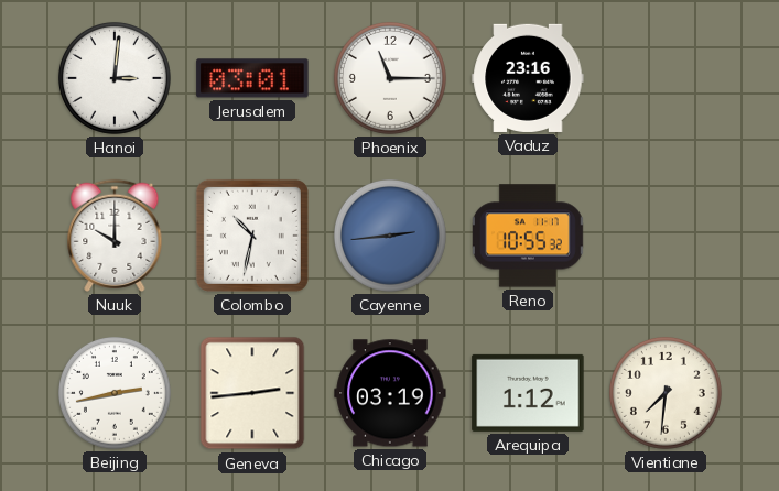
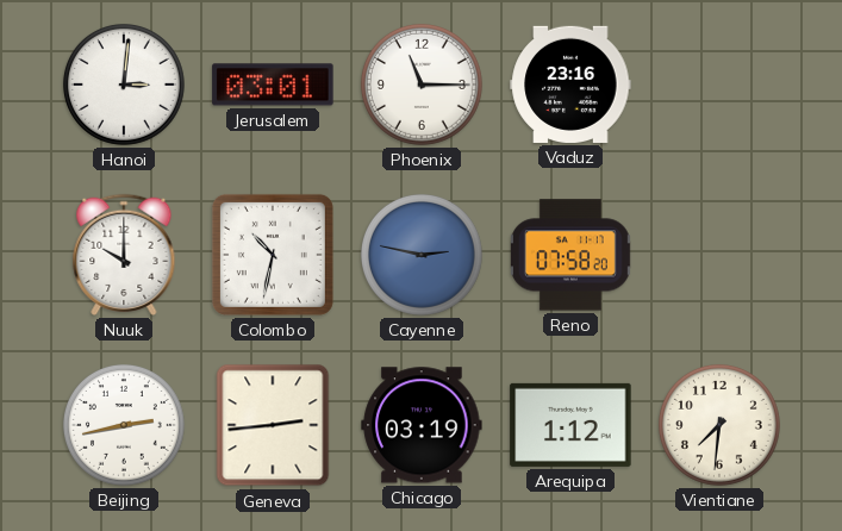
Cayenne: 2:44 -> 2:47 (422, 255)
Reno: 10:55 -> 07:58 (570, 255)
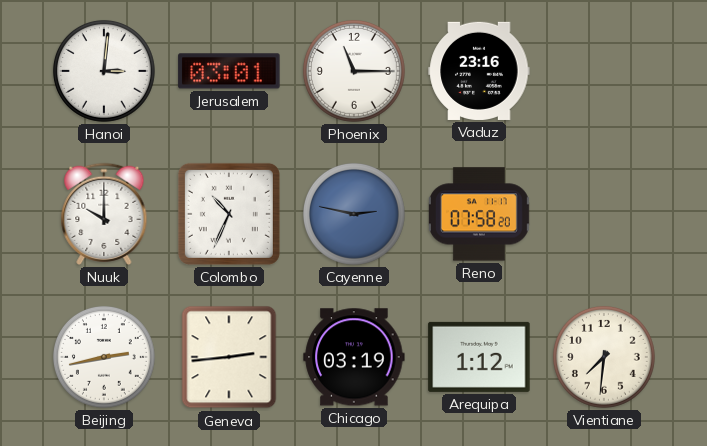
Colombo: 10:32 -> 10:34 (229, 214)
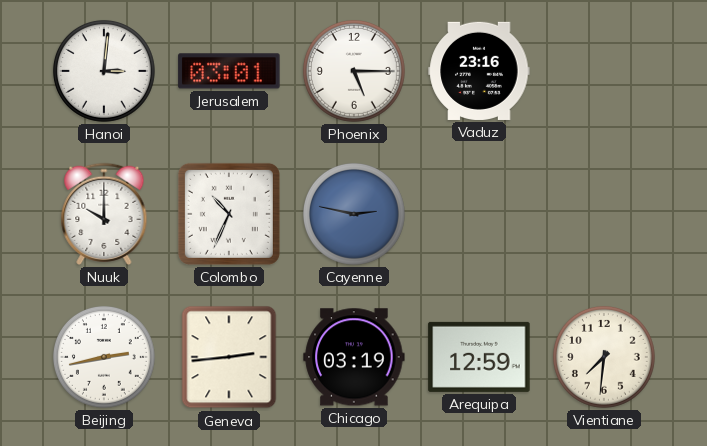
Phoenix: 11:15 -> 5:15 (354, 71)
Reno: 07:58 -> none (479, 214)
Arequipa: 1:12 -> 12:59 (479, 357)
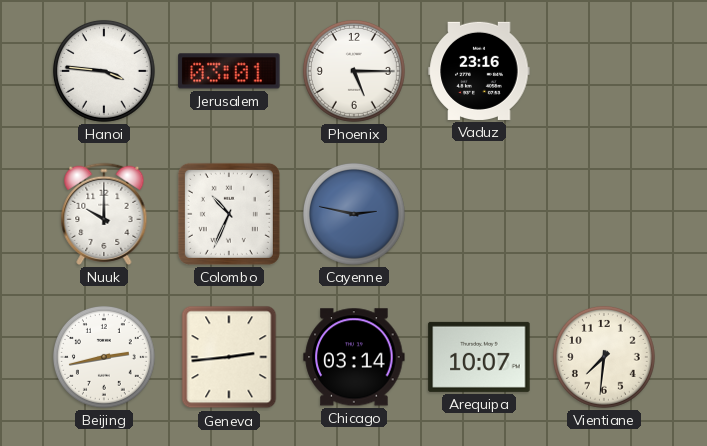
Hanoi: 3:01 -> 3:46 (104, 71)
Chicago: 03:19 -> 03:14 (354, 357)
Arequipa: 12:59 -> 10:07 (479, 357)
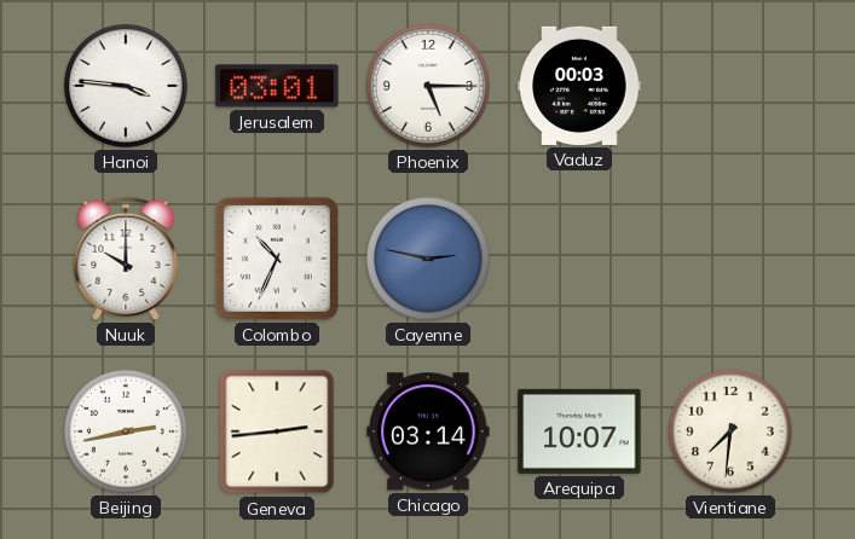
Vaduz: 23:16 -> 00:03 (579, 86)
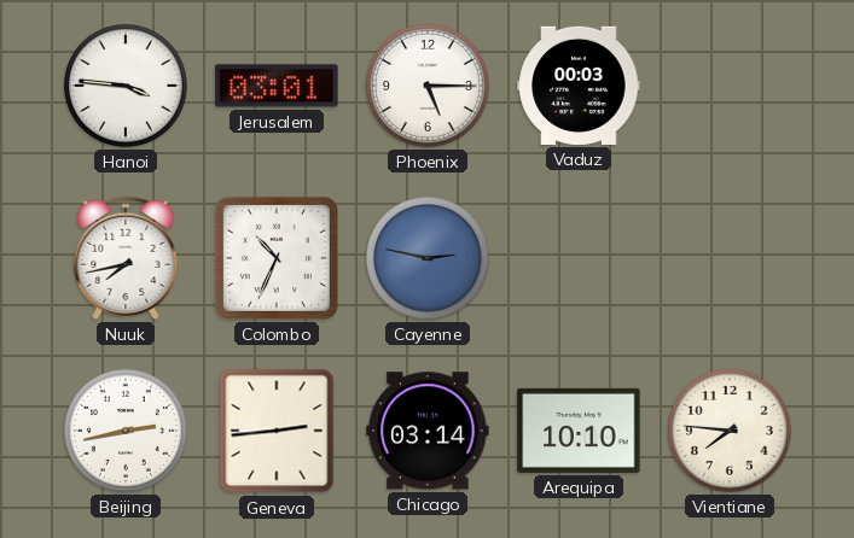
Nuuk: 10:00 -> 7:43 (126, 258)
Arequipa: 10:07 -> 10:10 (579, 431)
Vientiane: 7:31 -> 7:46 (730, 431)
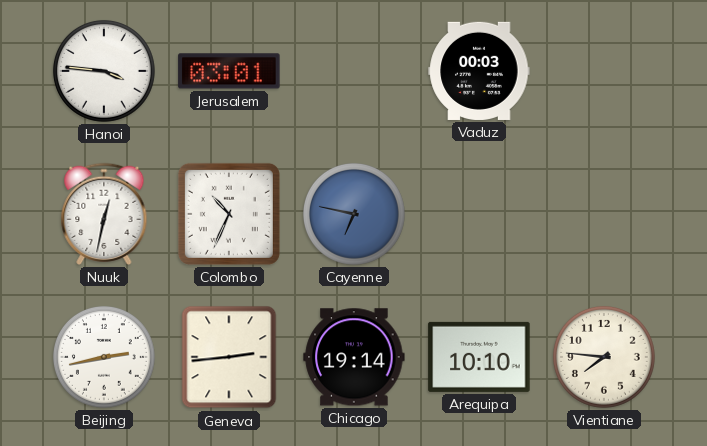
Phoenix: 5:15 -> none (428, 86)
Nuuk: 7:43 -> 12:32 (104, 214)
Cayenne: 2:47 -> 6:47 (354, 214)
Chicago: 03:14 -> 19:14 (354, 357)
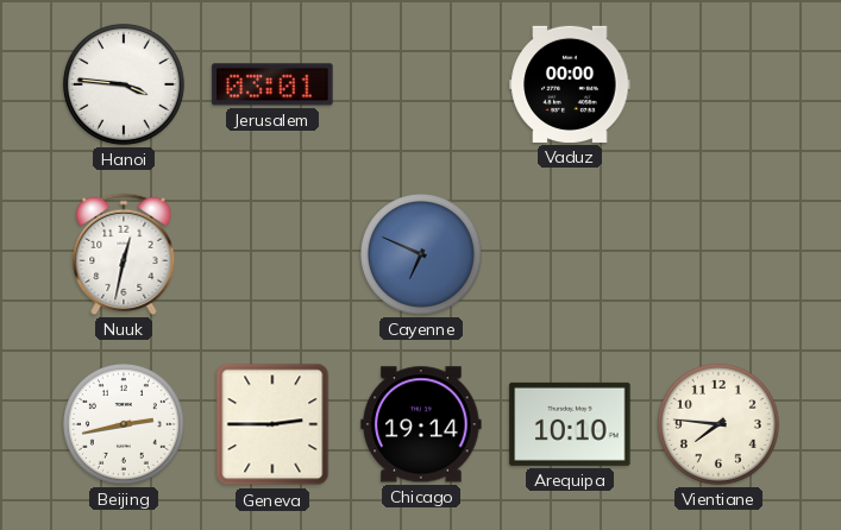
Vaduz: 00:03 -> 00:00 (570, 84)
Colombo: 10:34 -> none (229, 214)
Cayenne: 6:47 -> 6:49 (421, 254)
Geneva: 2:44 -> 2:45 (272, 424)
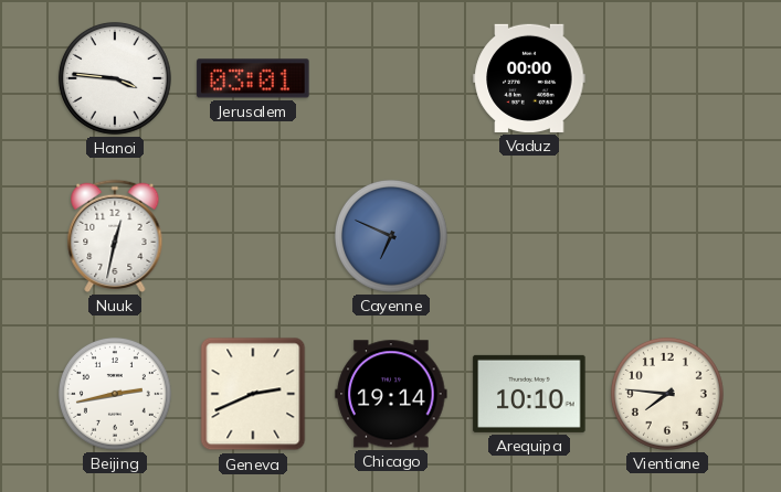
Geneva: 2:45 -> 2:41 (253, 394)
